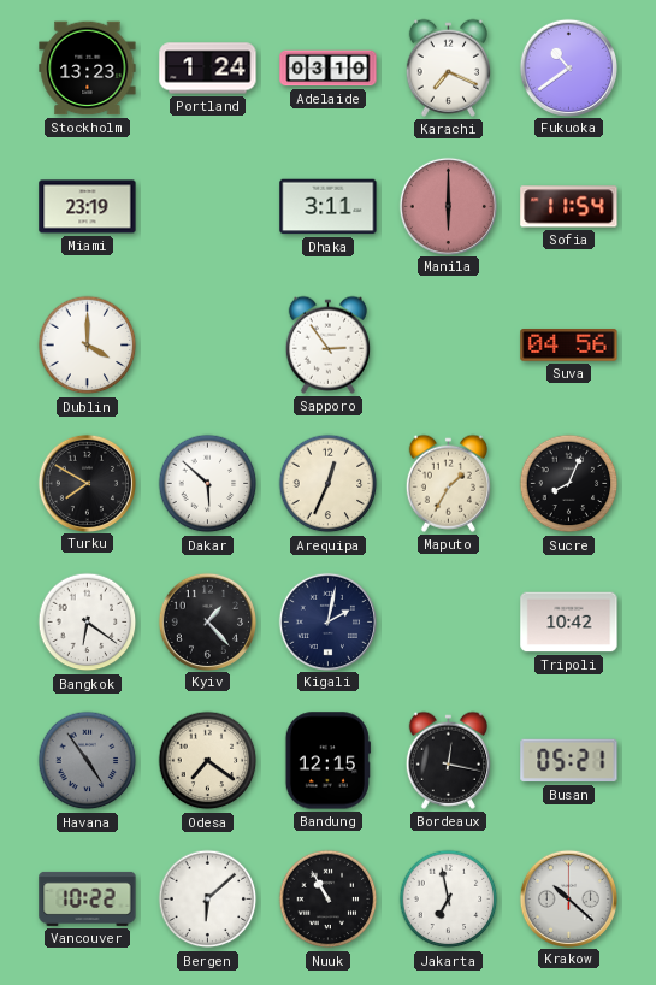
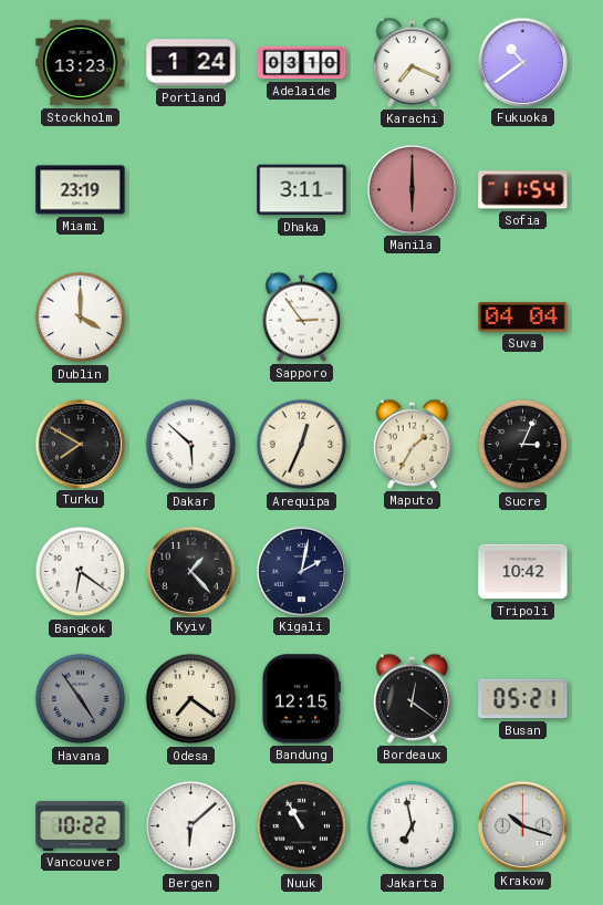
Suva: 04:56 -> 04:04 (523, 318)
Sucre: 8:04 -> 3:04 (523, 445)
Bordeaux: 12:17 -> 12:21 (412, 698)
Krakow: 10:22 -> 10:18 (522, 825)
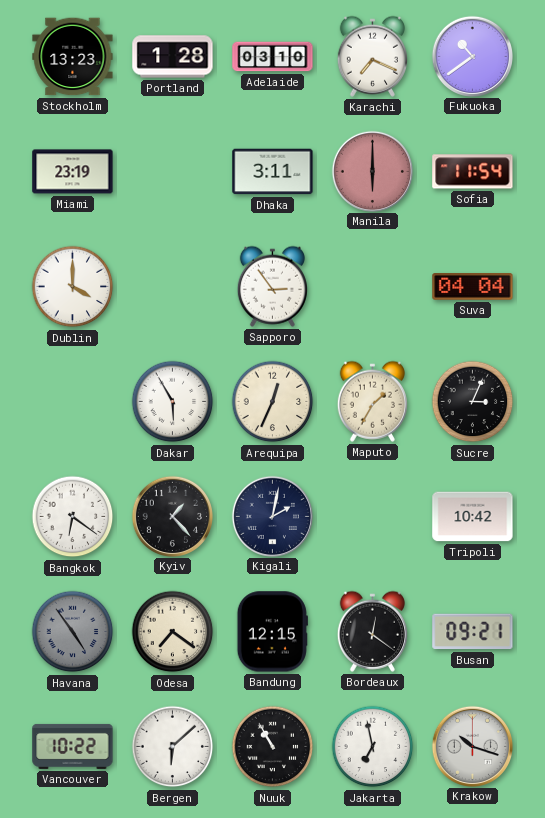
Portland: 1:24 -> 1:28 (173, 57)
Turku: 7:50 -> none (80, 444)
Dakar: 5:52 -> 5:55 (173, 402)
Busan: 05:21 -> 09:21 (473, 632)
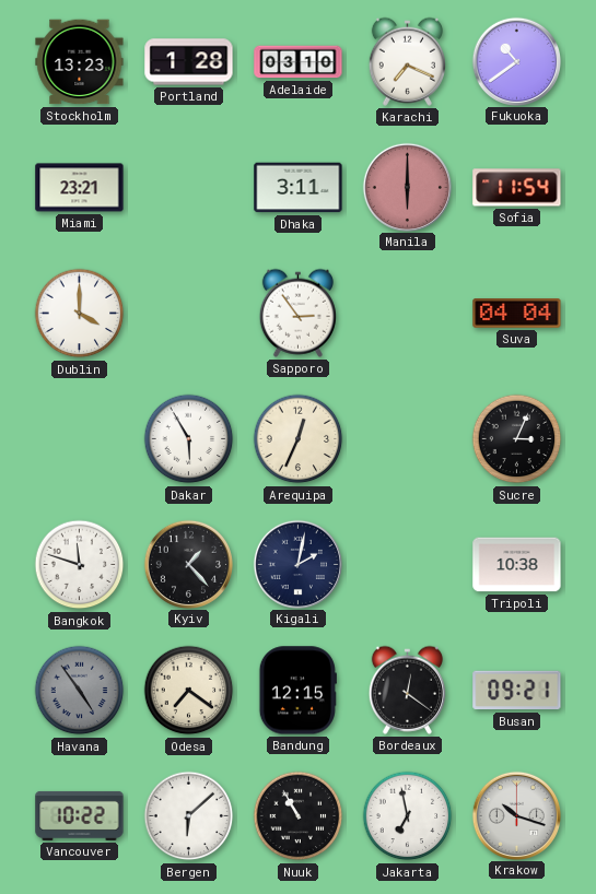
Miami: 23:19 -> 23:21 (80, 188)
Maputo: 1:35 -> none (372, 401)
Bangkok: 6:21 -> 11:48 (80, 565)
Tripoli: 10:42 -> 10:38 (517, 565)
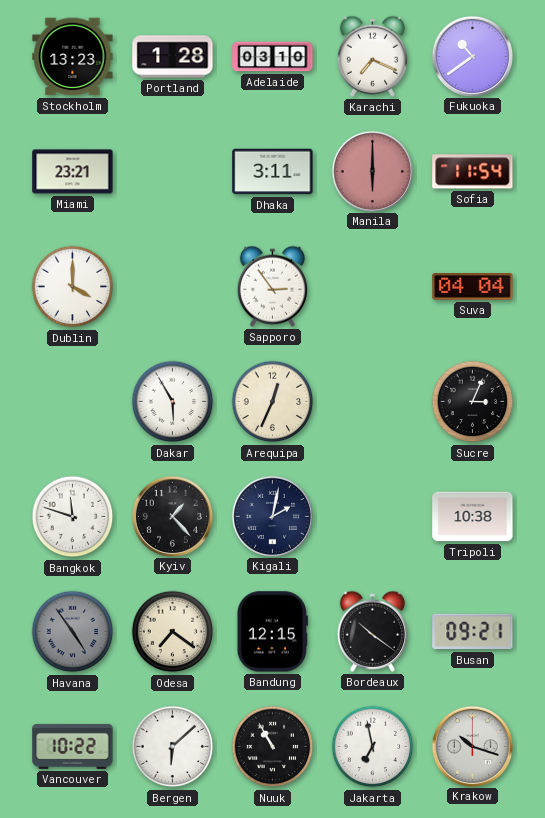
Bordeaux: 12:21 -> 10:21 (372, 631)
